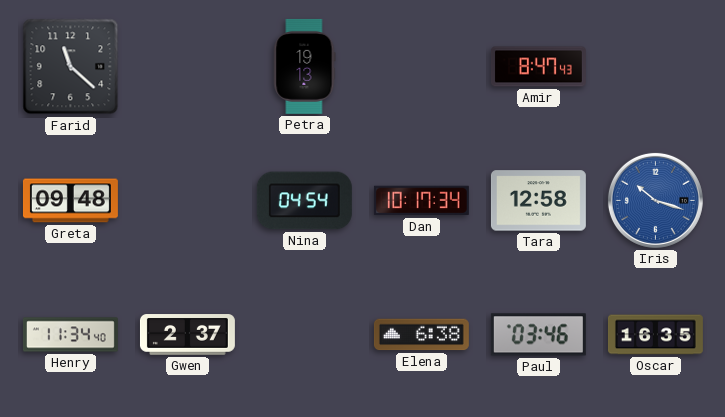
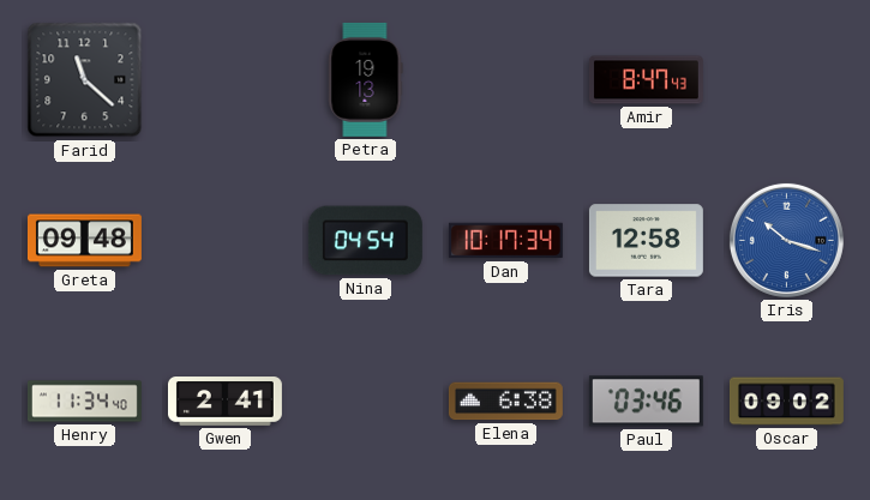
Gwen: 2:37 -> 2:41 (224, 402)
Oscar: 16:35 -> 09:02 (786, 402)
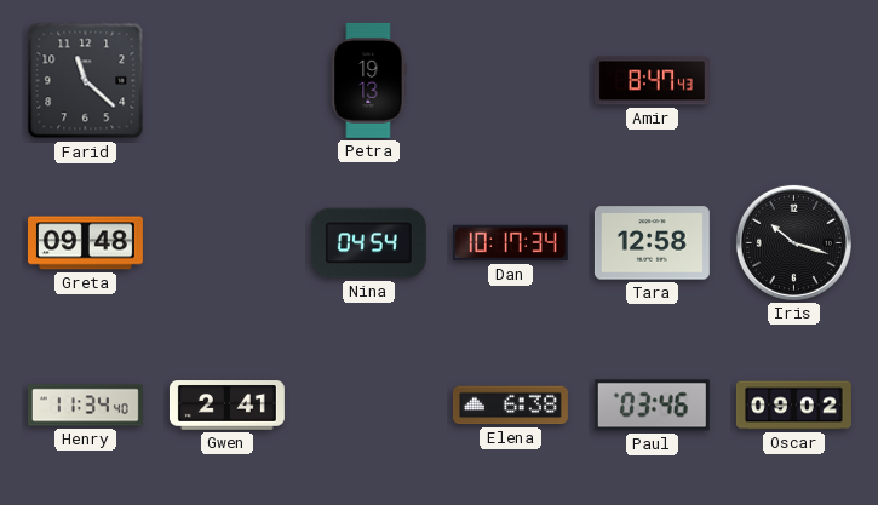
Iris dial: blue -> black (793, 242)
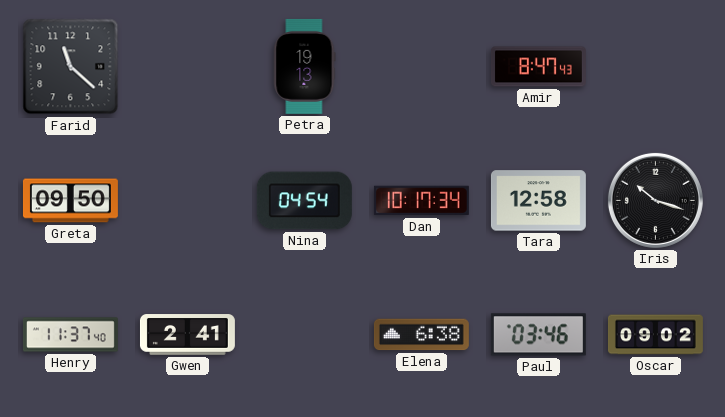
Greta: 09:48 -> 09:50 (70, 201)
Henry: 11:34 -> 11:37 (70, 335)
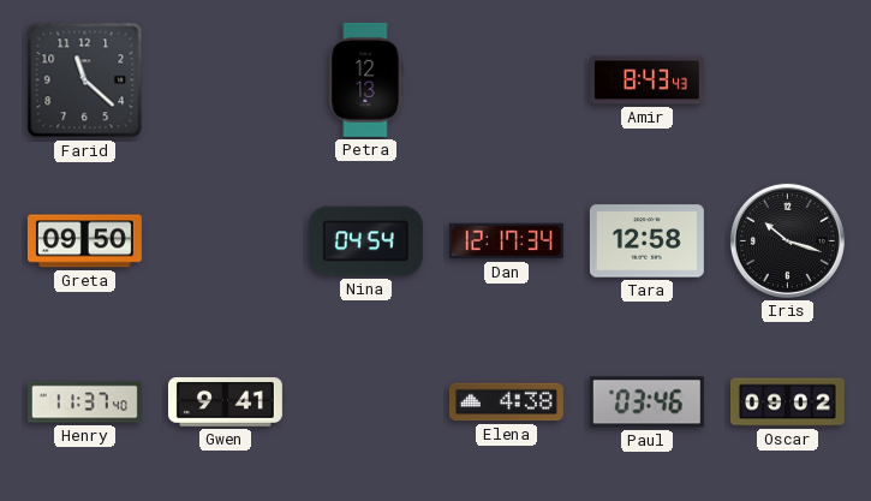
Petra: 19:13 -> 12:13 (366, 79)
Amir: 8:47 -> 8:43 (646, 80)
Dan: 10:17 -> 12:17 (506, 241)
Gwen: 2:41 -> 9:41 (225, 402)
Elena: 6:38 -> 4:38 (506, 402)
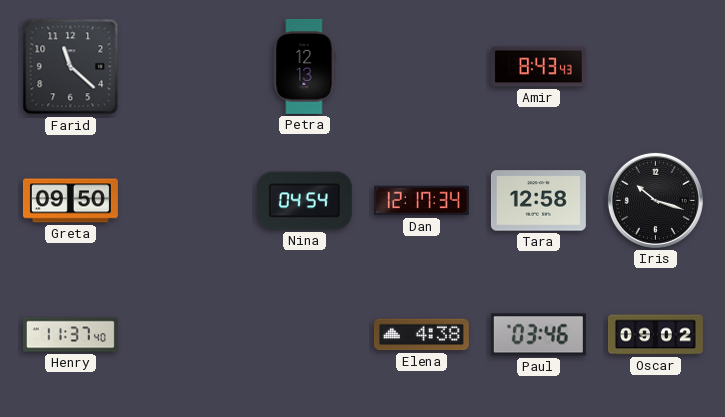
Gwen: 9:41 -> none (225, 402)
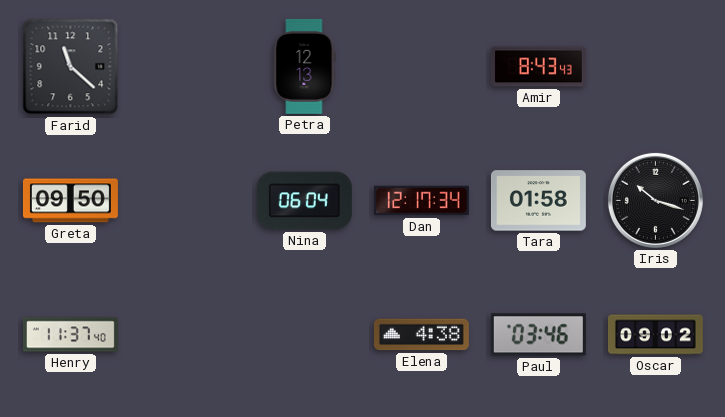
Nina: 04:54 -> 06:04 (304, 201)
Tara: 12:58 -> 01:58 (538, 201)
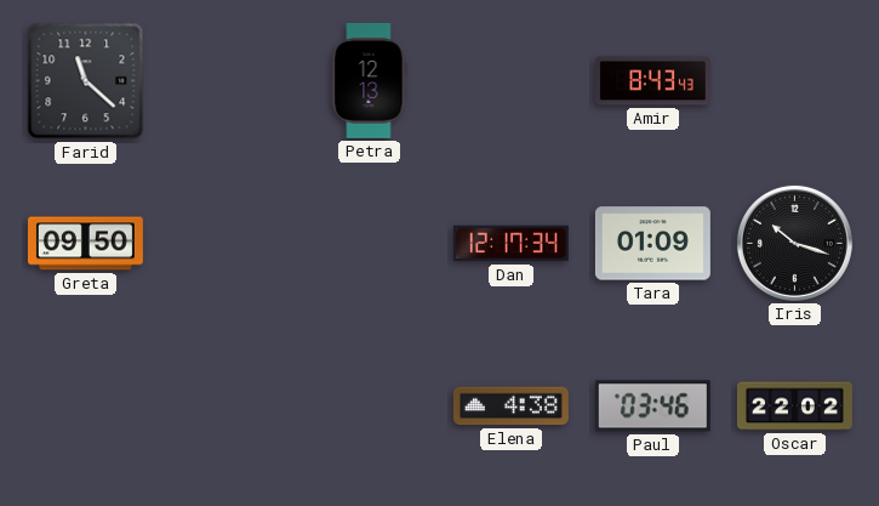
Nina: 06:04 -> none (304, 201)
Tara: 01:58 -> 01:09 (652, 244)
Henry: 11:37 -> none (70, 335)
Oscar: 09:02 -> 22:02 (794, 406)
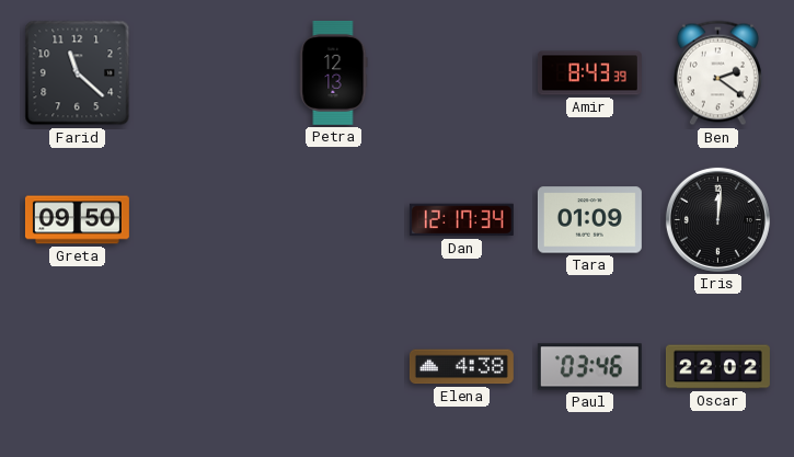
Amir: 8:43:43 -> 8:43:39 (589, 73)
Ben: none -> 2:21 (717, 73)
Iris: 10:18 -> 12:01 (717, 219)
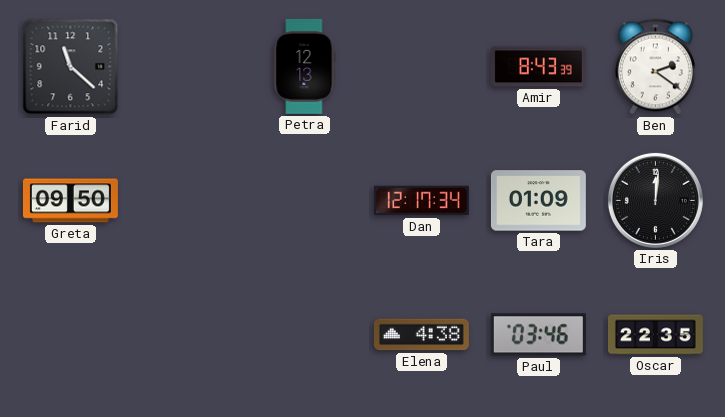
Oscar: 22:02 -> 22:35 (655, 335)
